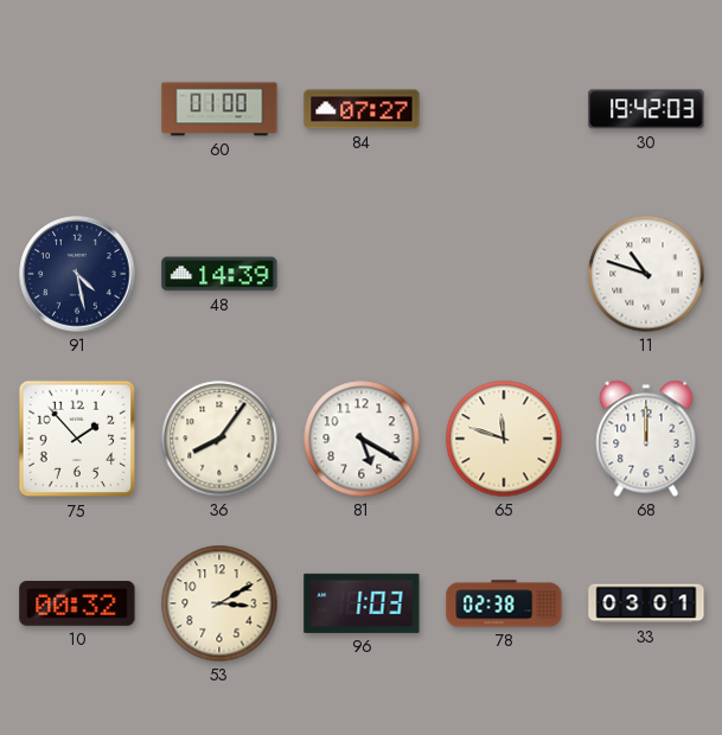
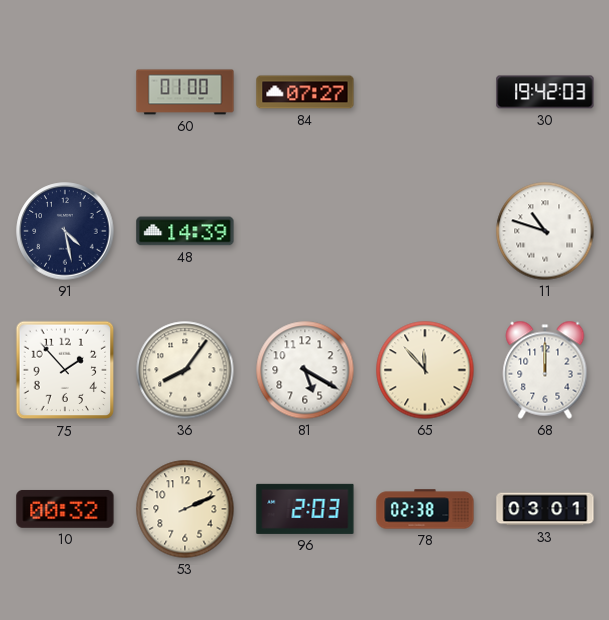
65: 11:48 -> 11:53 (425, 370)
53: 3:10 -> 2:11 (185, 509)
96: 1:03 -> 2:03 (305, 509)
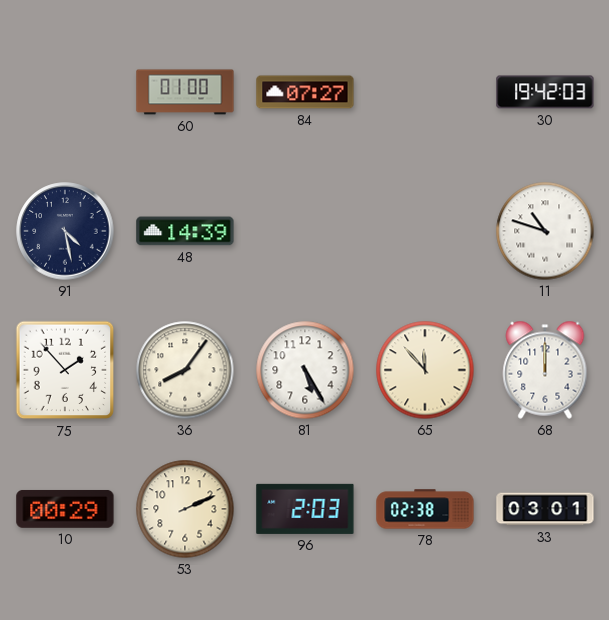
81: 5:20 -> 5:25 (305, 370)
10: 00:32 -> 00:29 (65, 509)
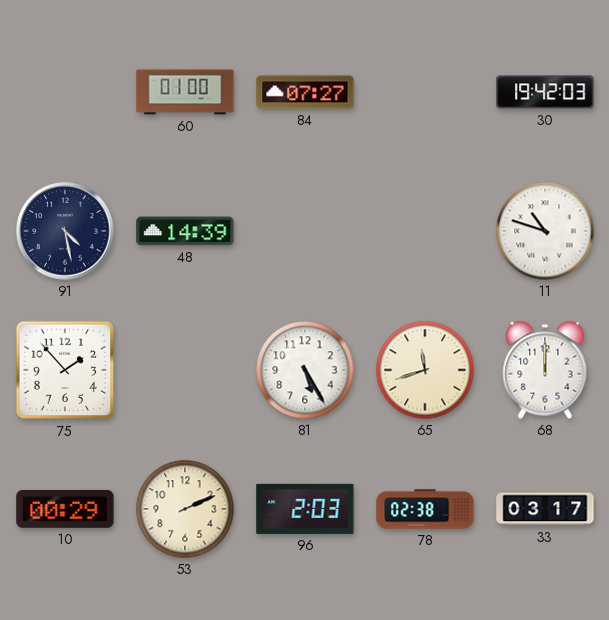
36: 8:06 -> none (185, 370)
65: 11:53 -> 11:42 (425, 370)
33: 03:01 -> 03:17 (545, 509)
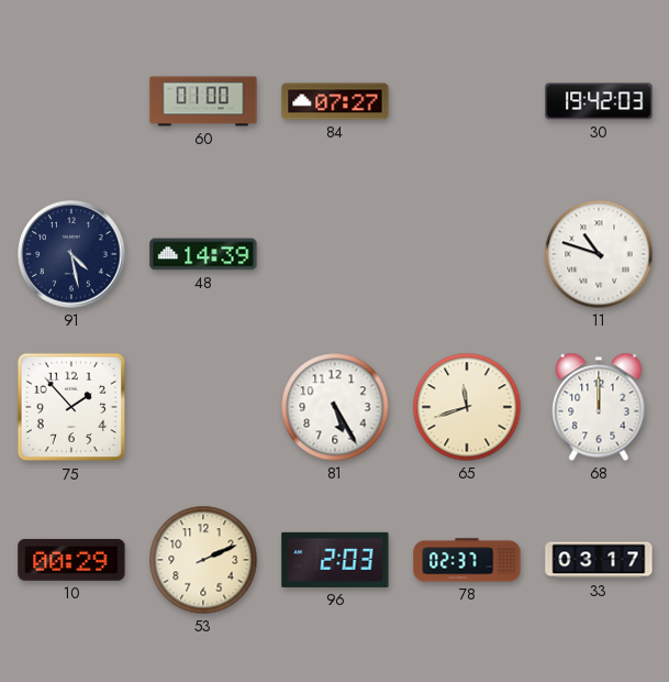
78: 02:38 -> 02:37 (467, 560)
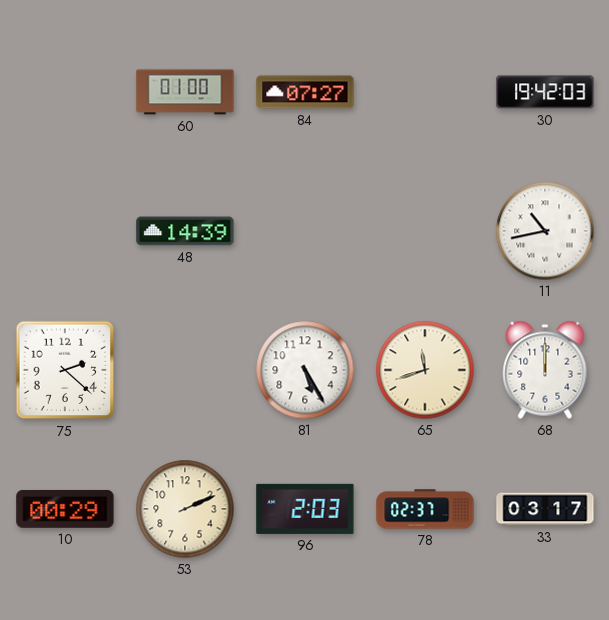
91: 4:28 -> none (71, 254)
11: 10:48 -> 10:43 (545, 231)
75: 1:53 -> 2:22 (65, 370)
